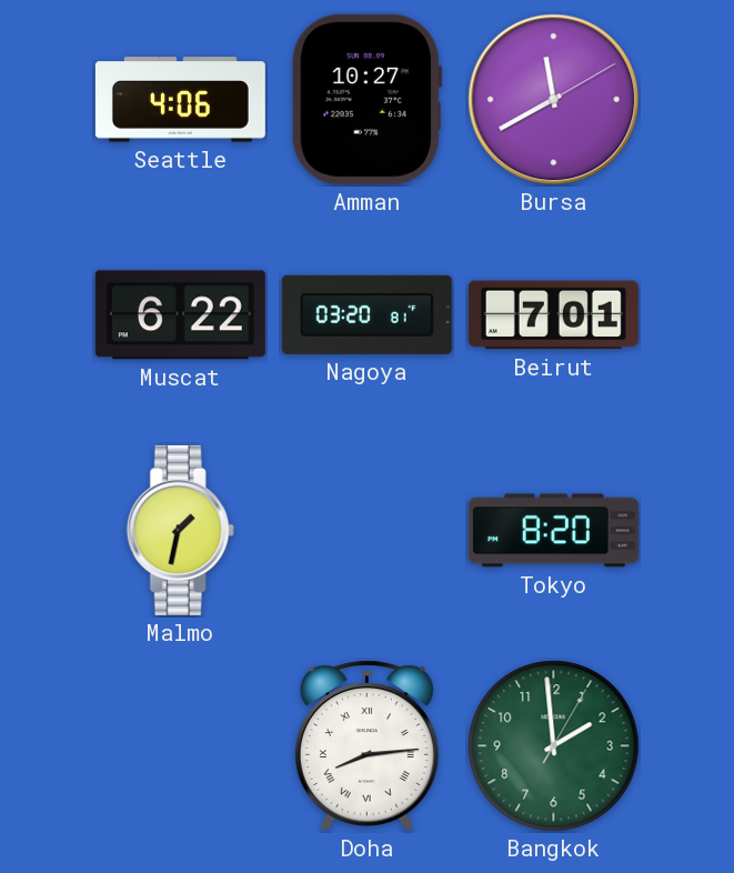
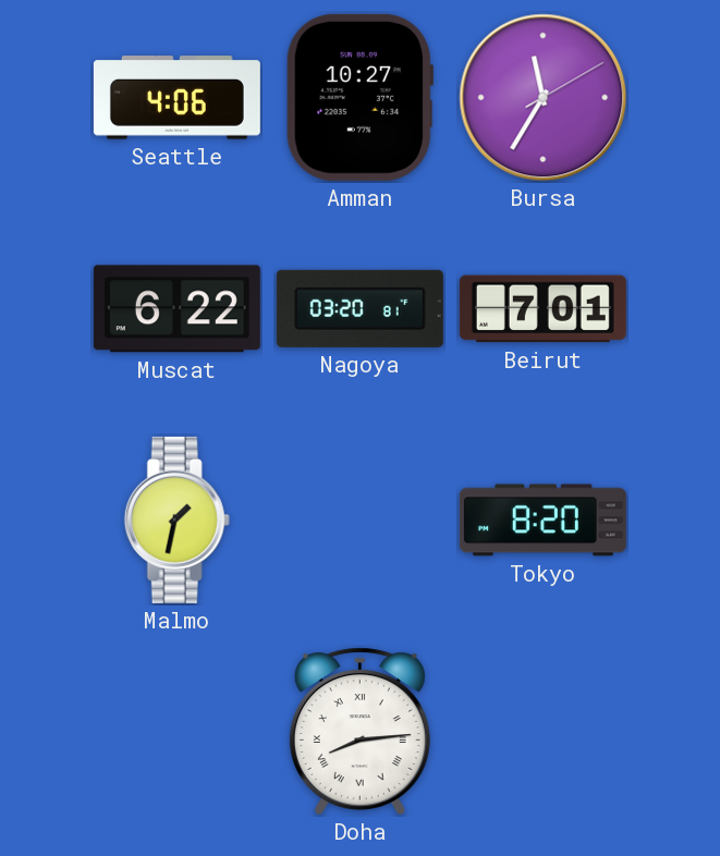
Bursa: 11:40 -> 11:35 (544, 98)
Bangkok: 1:59 -> none (554, 746)
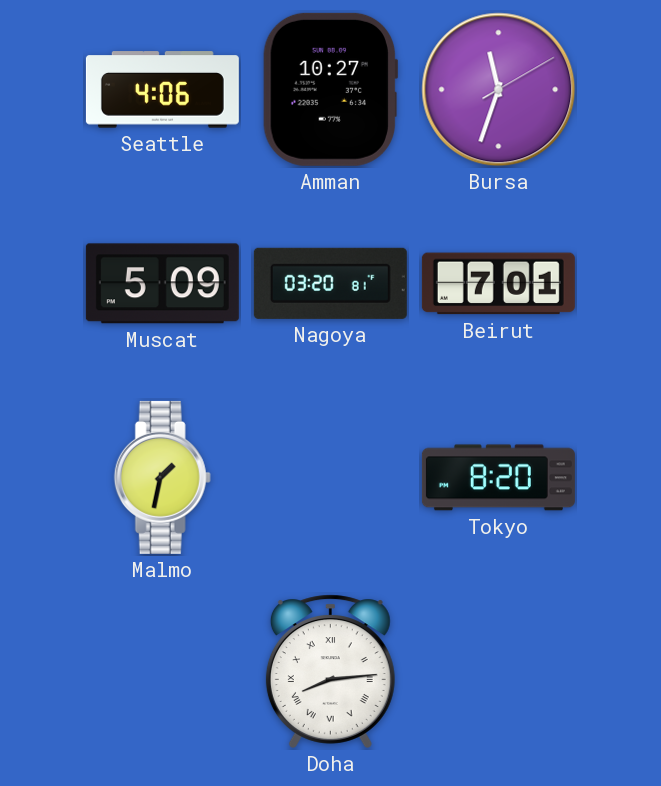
Bursa: 11:35 -> 11:33 (499, 90)
Muscat: 6:22 -> 5:09 (162, 284)
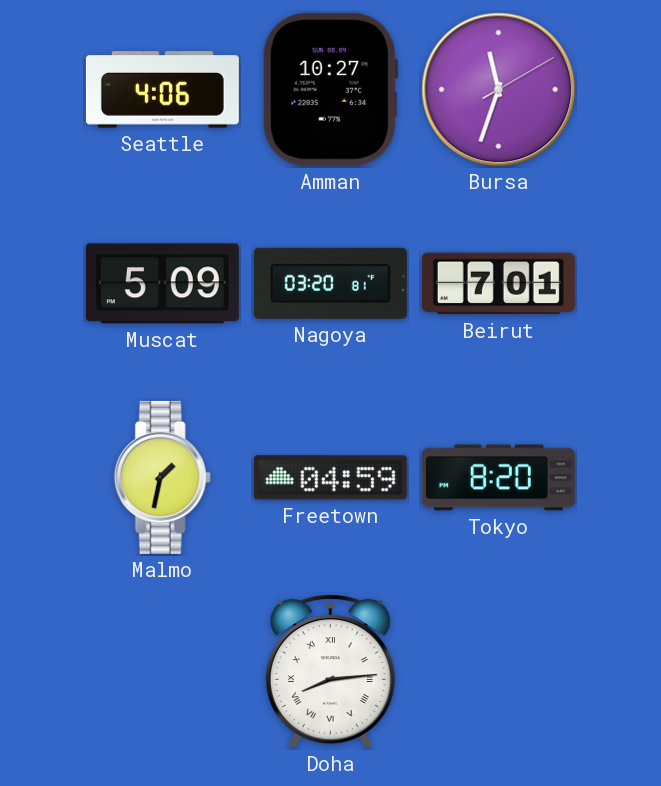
Freetown: none -> 04:59 (330, 478)
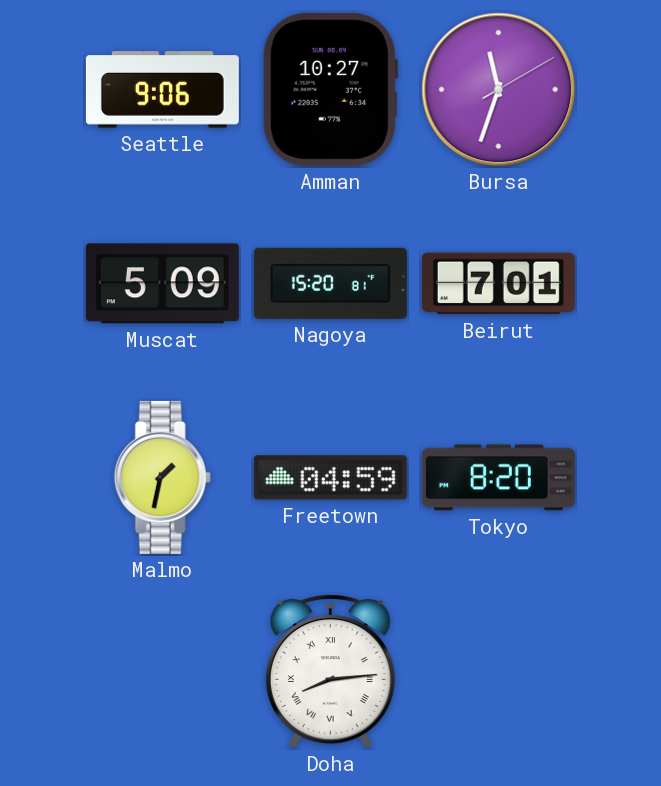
Seattle: 4:06 -> 9:06 (162, 90)
Nagoya: 03:20 -> 15:20 (330, 283)
